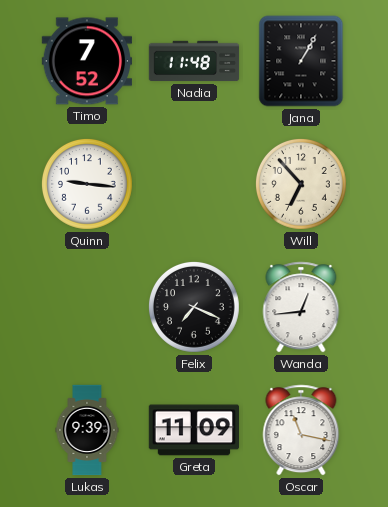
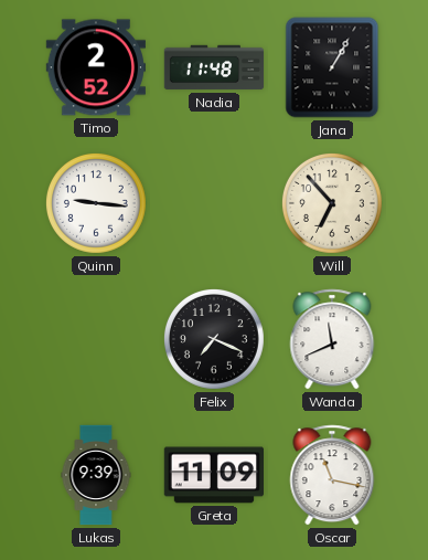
Timo: 7:52 -> 2:52 (95, 67)
Wanda: 12:44 -> 11:41 (332, 339)
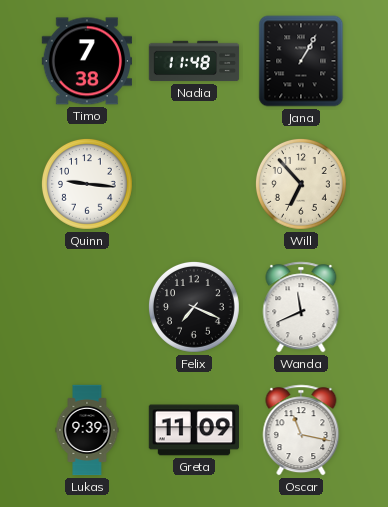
Timo: 2:52 -> 7:38 (86, 61)
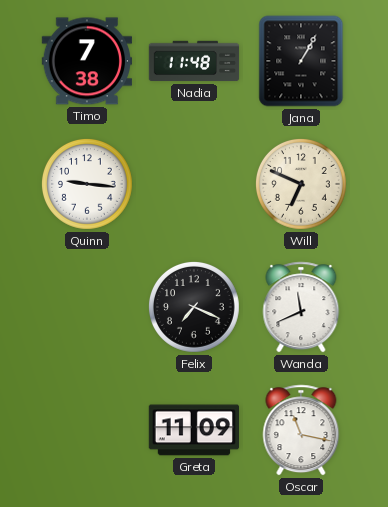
Will: 6:53 -> 6:49 (301, 184)
Lukas: 9:39 -> none (87, 430)
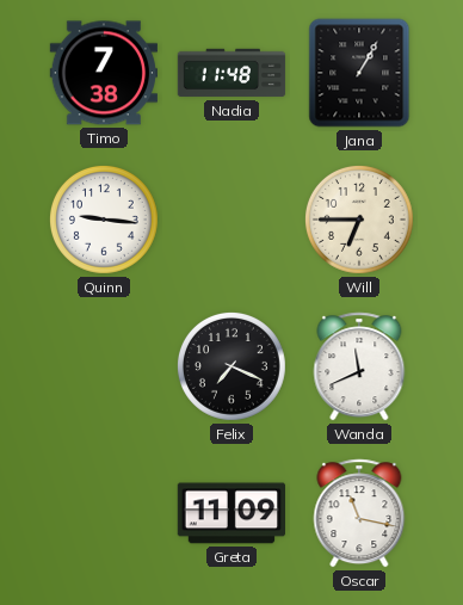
Will: 6:49 -> 6:45 (359, 220)
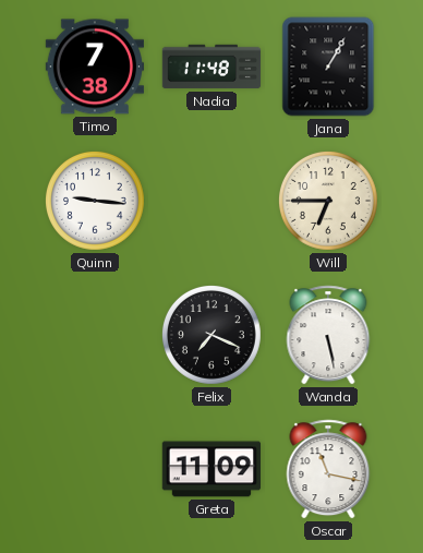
Wanda: 11:41 -> 5:28 (328, 335)
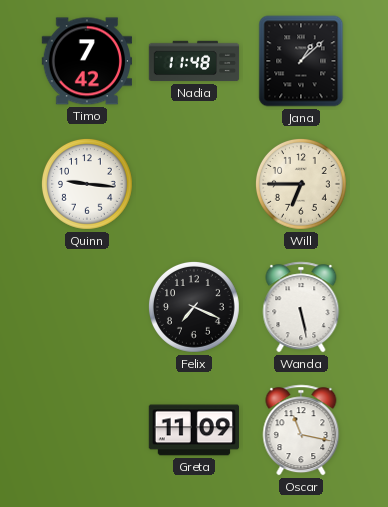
Timo: 7:38 -> 7:42 (86, 61)
Jana: 1:05 -> 1:08 (301, 61)
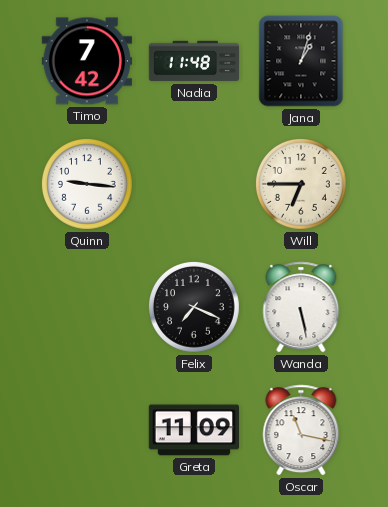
Jana: 1:08 -> 1:03 (301, 61)
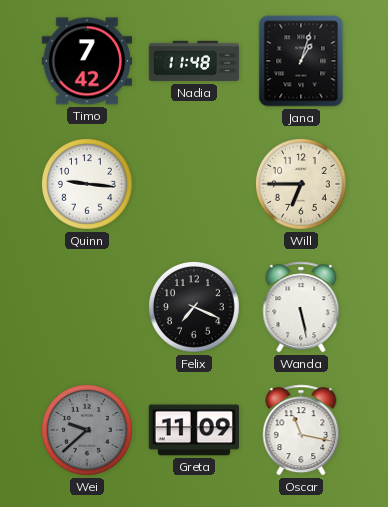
Wei: none -> 9:38 (87, 430)
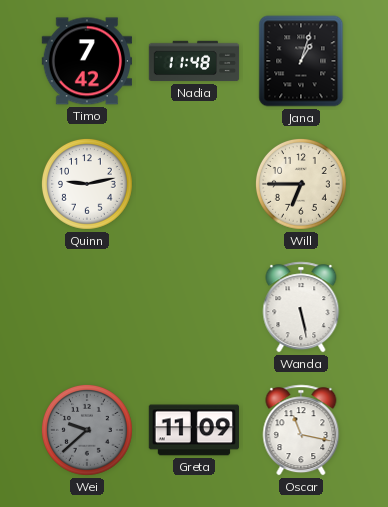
Quinn: 9:16 -> 9:13 (87, 184)
Felix: 7:19 -> none (194, 307)
